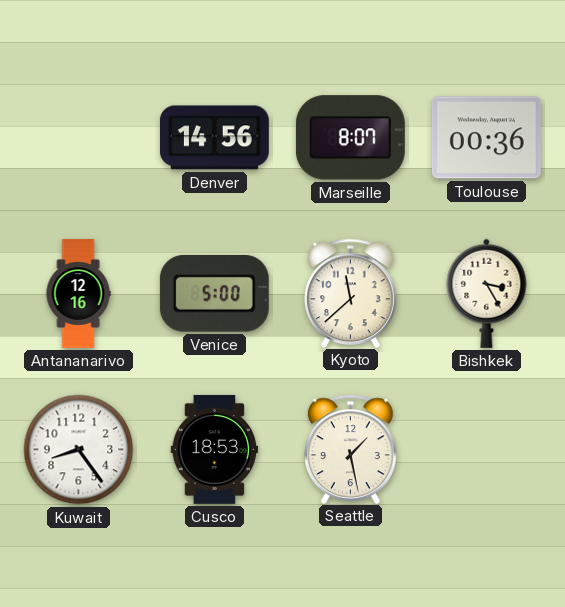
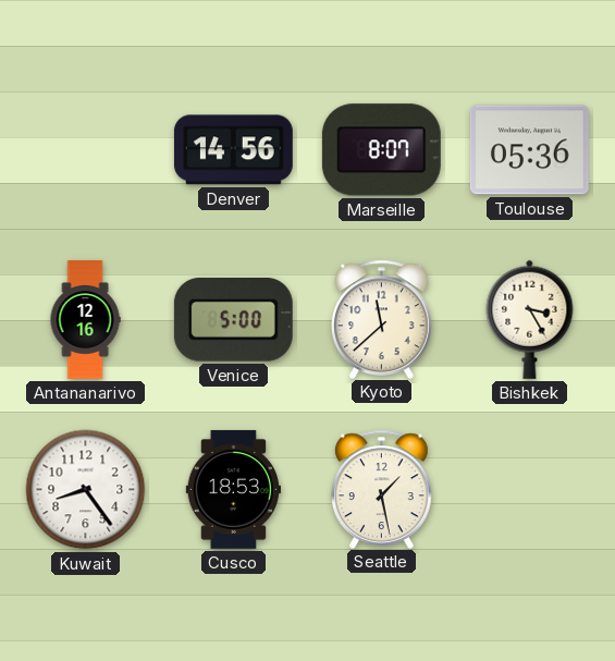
Toulouse: 00:36 -> 05:36 (529, 150)
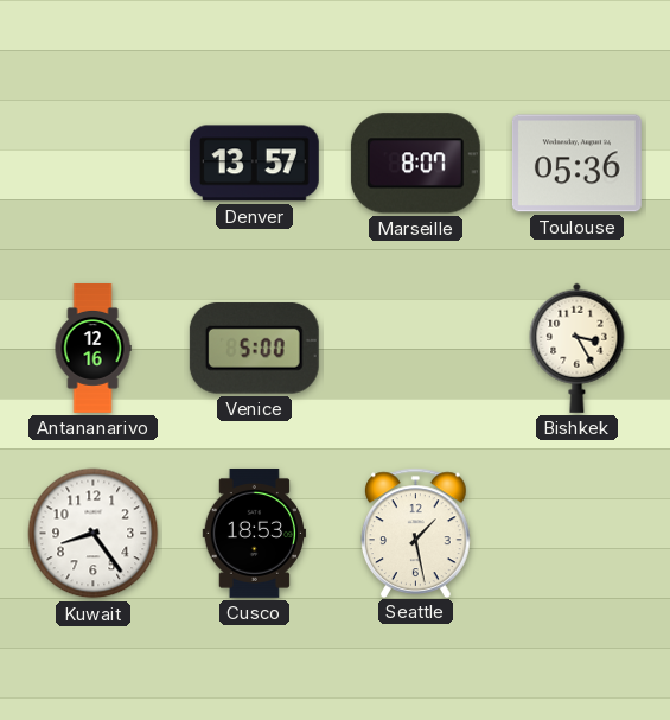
Denver: 14:56 -> 13:57 (254, 164)
Kyoto: 11:38 -> none (382, 319)
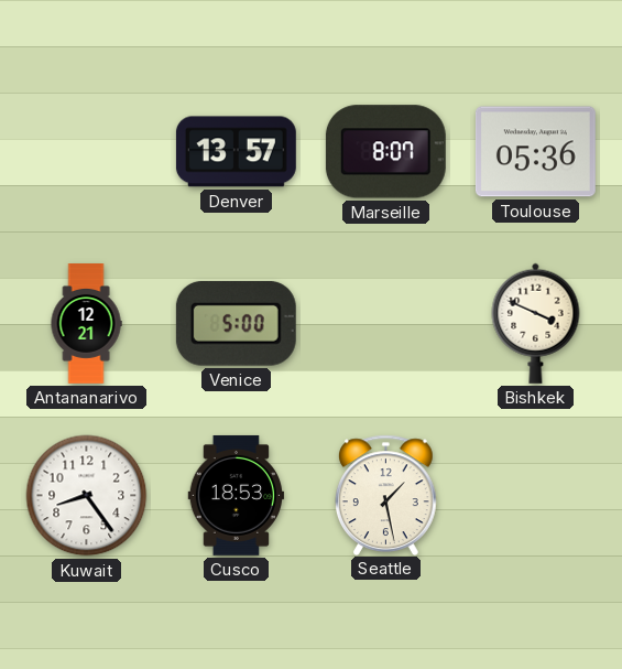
Antananarivo: 12:16 -> 12:21 (86, 324)
Bishkek: 3:25 -> 3:49 (536, 323)
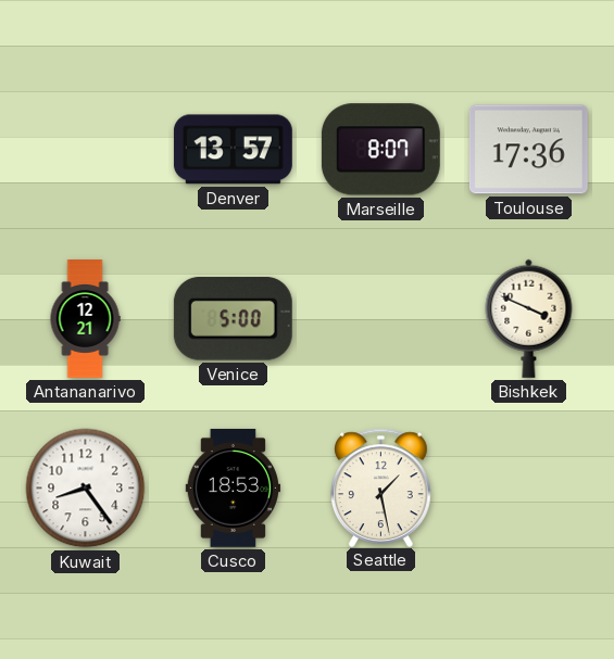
Toulouse: 05:36 -> 17:36 (528, 150)
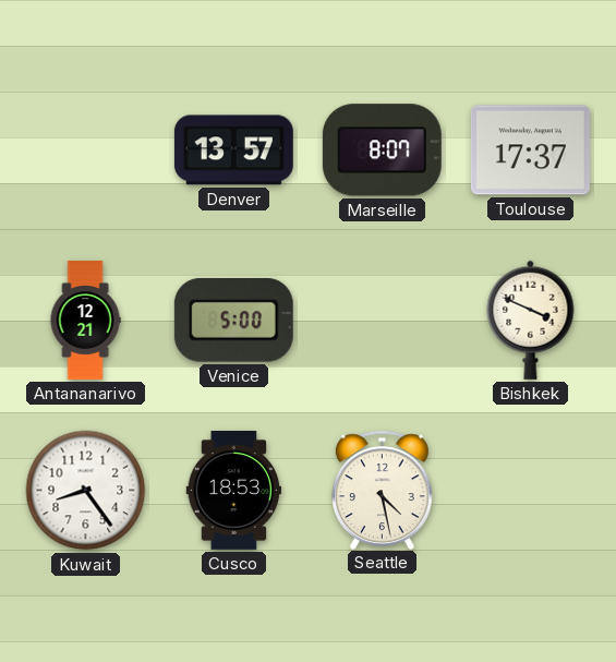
Toulouse: 17:36 -> 17:37 (530, 151)
Seattle: 1:28 -> 4:28 (383, 490)
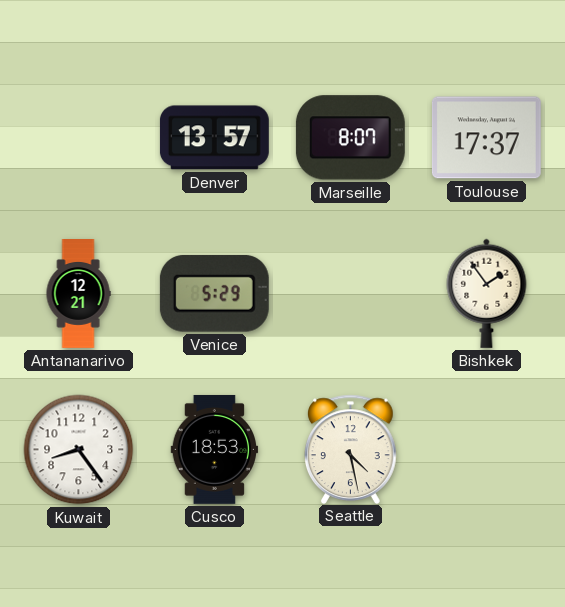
Venice: 5:00 -> 5:29 (214, 293)
Bishkek: 3:49 -> 1:54 (487, 293)
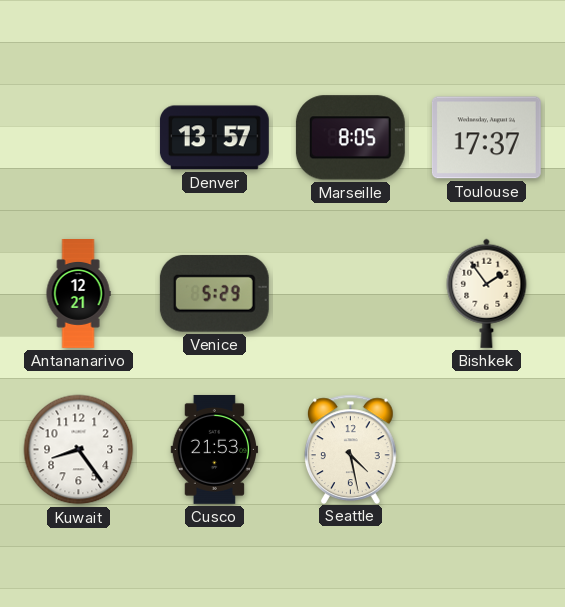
Marseille: 8:07 -> 8:05 (350, 138)
Cusco: 18:53 -> 21:53 (215, 449)
